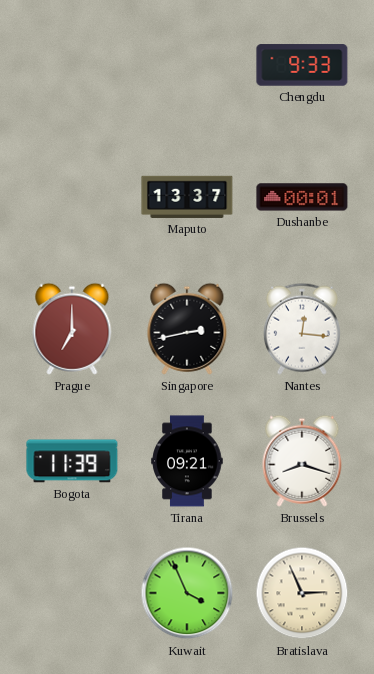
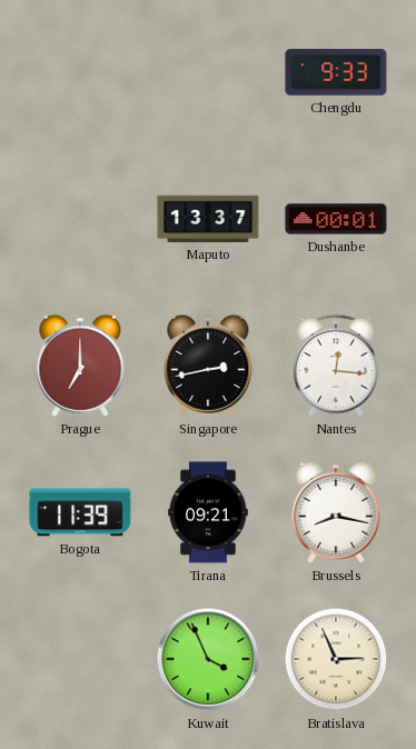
Brussels: 8:18 -> 8:17 (336, 512)
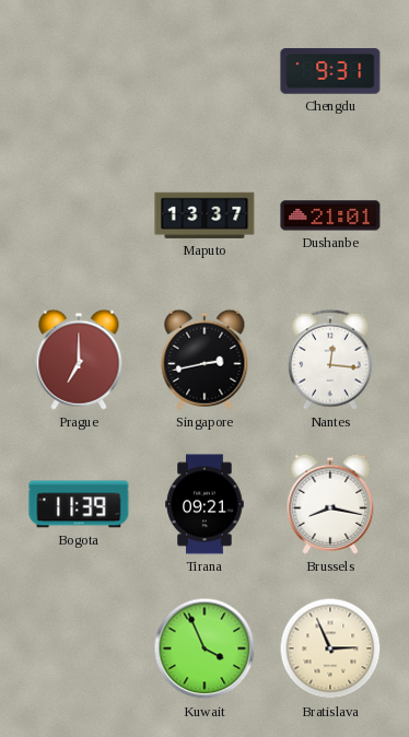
Chengdu: 9:33 -> 9:31 (330, 71)
Dushanbe: 00:01 -> 21:01 (330, 215)
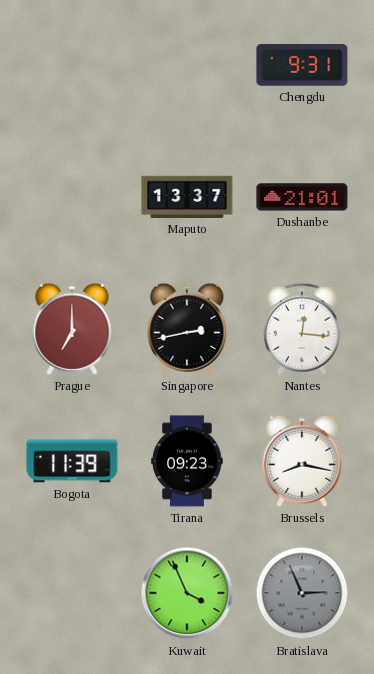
Tirana: 09:21 -> 09:23 (187, 461)
Bratislava dial: cream -> grey (302, 593)
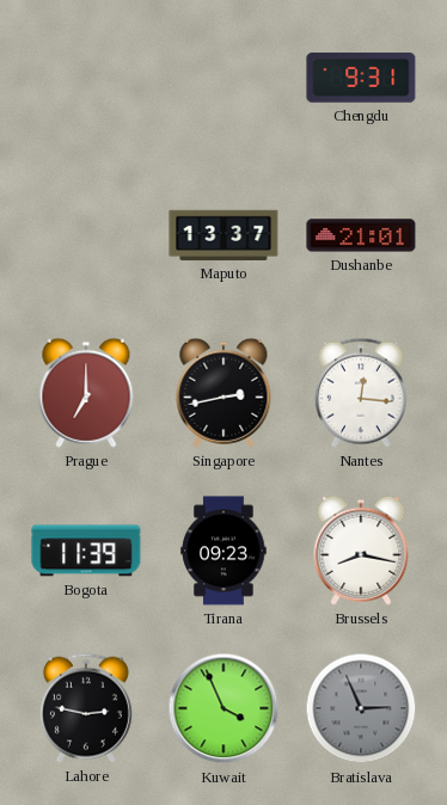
Lahore: none -> 2:47 (86, 708)
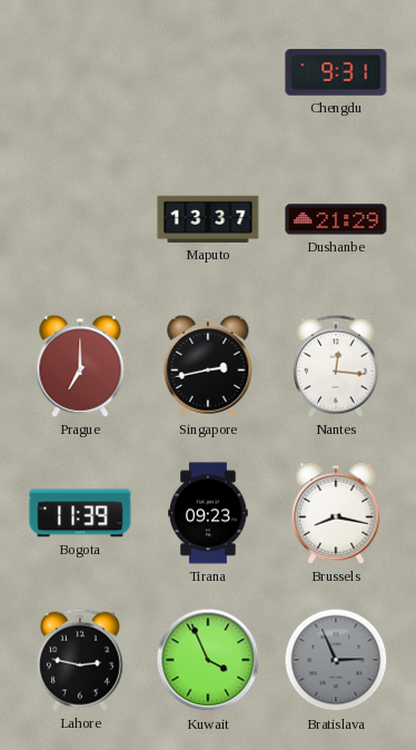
Dushanbe: 21:01 -> 21:29 (336, 219)
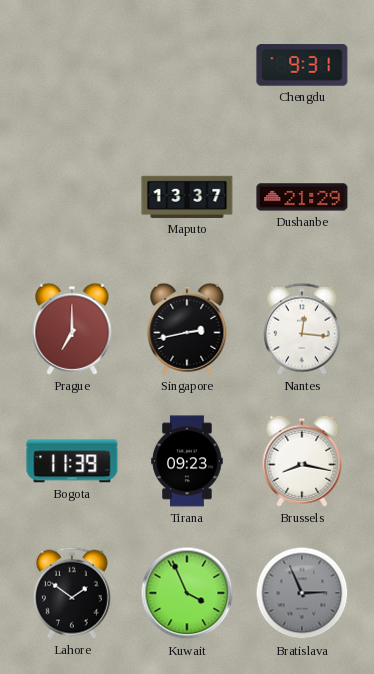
Lahore: 2:47 -> 1:51 (72, 593)
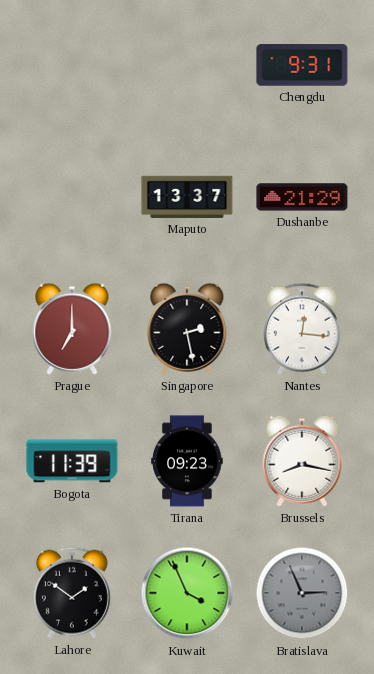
Singapore: 2:43 -> 2:28 (187, 329)
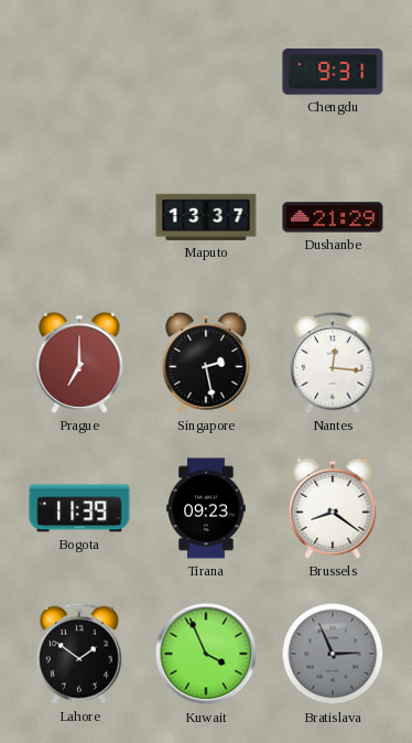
Brussels: 8:17 -> 8:21 (333, 508)
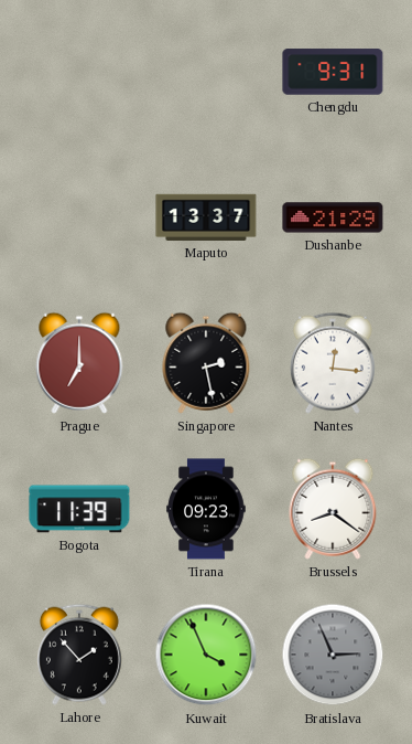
Lahore: 1:51 -> 1:53 (79, 655)
